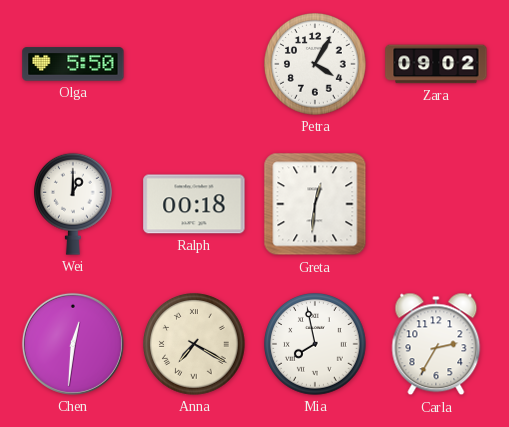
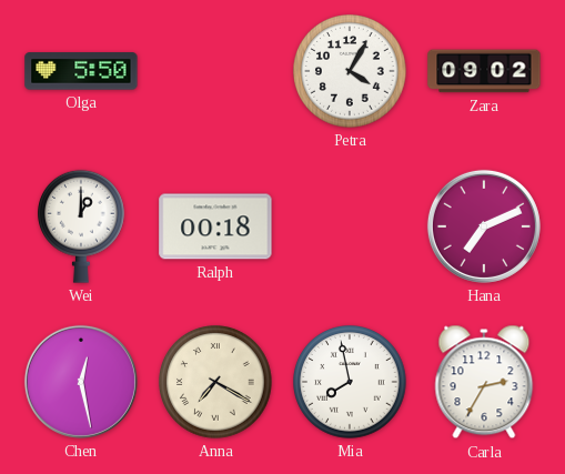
Greta: 12:31 -> none (315, 204)
Hana: none -> 7:11 (484, 226)
Chen: 12:31 -> 12:28 (81, 382)
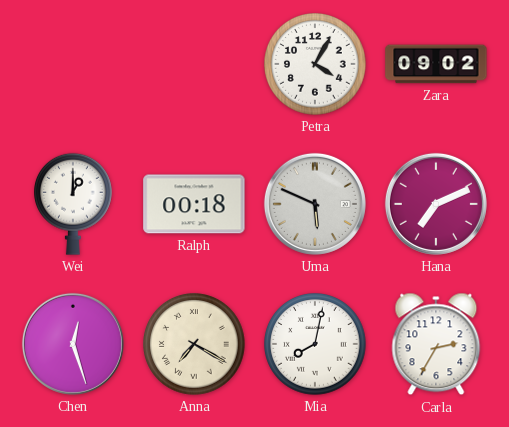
Olga: 5:50 -> none (81, 71)
Uma: none -> 5:49 (315, 204)
Chen: 12:28 -> 12:27 (73, 344)
Mia: 7:58 -> 8:02 (315, 344)
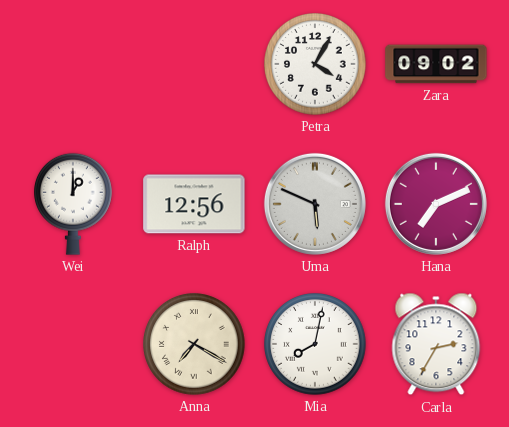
Ralph: 00:18 -> 12:56 (194, 204)
Chen: 12:27 -> none (73, 344)
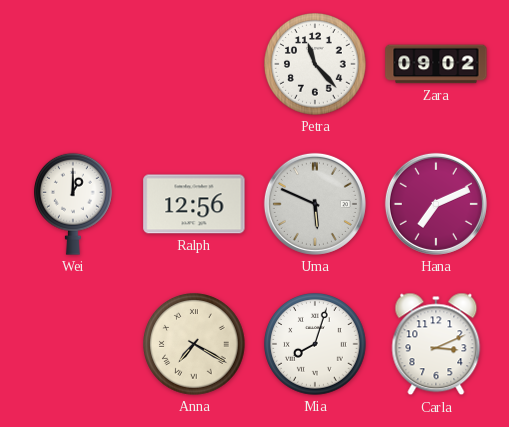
Petra: 4:05 -> 11:23 (315, 64)
Mia: 8:02 -> 8:03 (315, 344)
Carla: 2:35 -> 3:11 (436, 344)
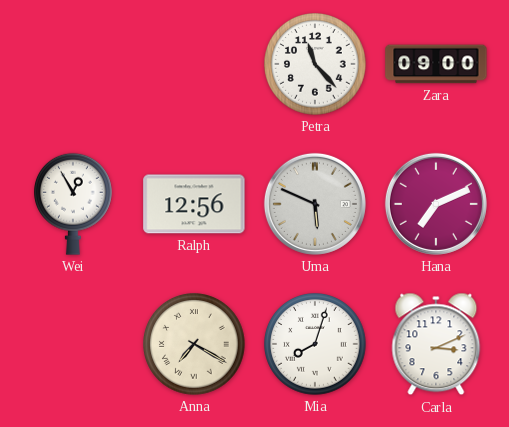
Zara: 09:02 -> 09:00 (436, 64)
Wei: 1:00 -> 12:55 (74, 204)
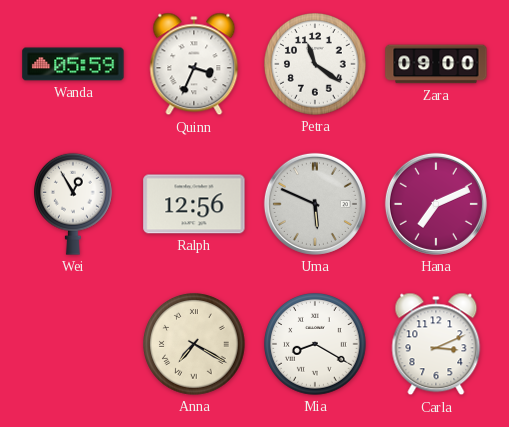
Wanda: none -> 05:59 (73, 64)
Quinn: none -> 3:34 (194, 64)
Petra: 11:23 -> 11:21 (315, 64)
Mia: 8:03 -> 8:20 (315, 344)
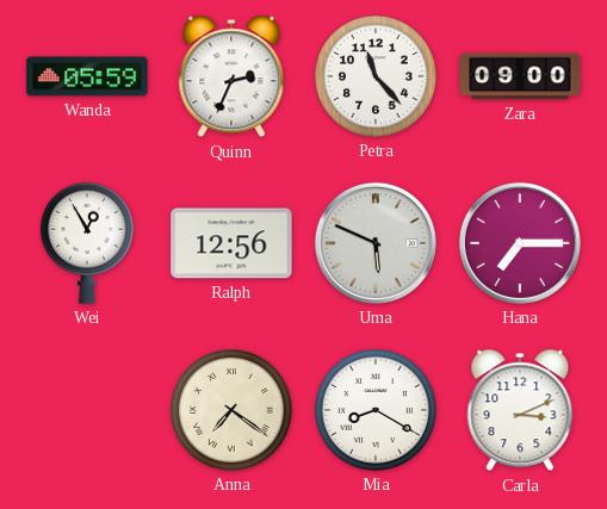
Quinn: 3:34 -> 2:34 (231, 76)
Petra: 11:21 -> 11:23 (376, 76)
Hana: 7:11 -> 7:15 (520, 243)
Anna: 7:20 -> 7:21 (231, 410)
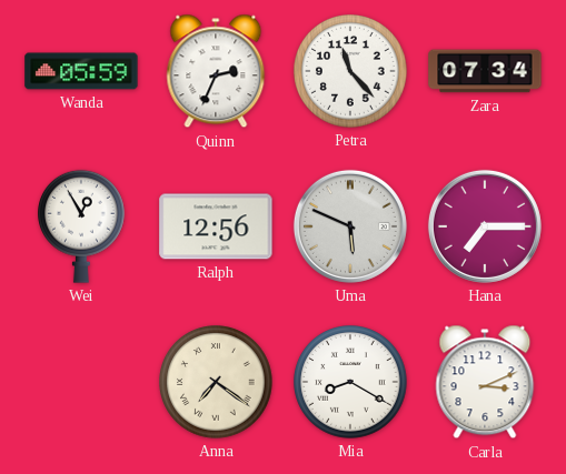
Zara: 09:00 -> 07:34 (485, 71)
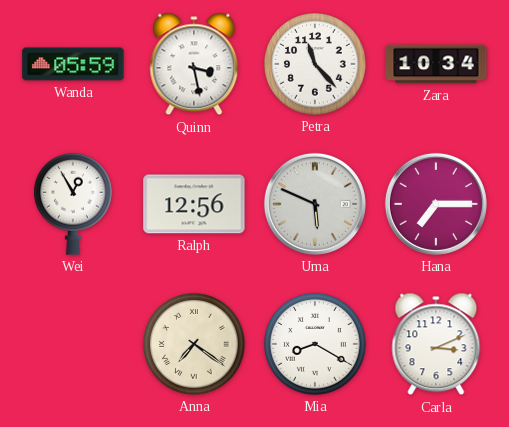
Quinn: 2:34 -> 3:28 (194, 64)
Zara: 07:34 -> 10:34 (436, 64)
